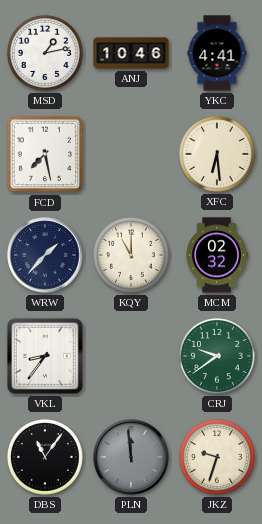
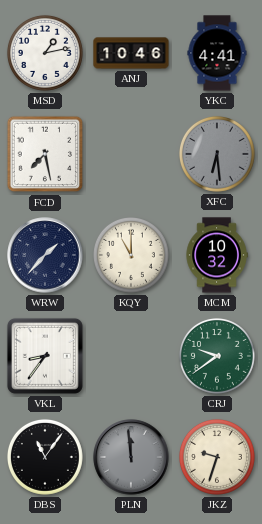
XFC dial: cream -> grey (217, 154)
MCM: 02:32 -> 10:32 (217, 255)
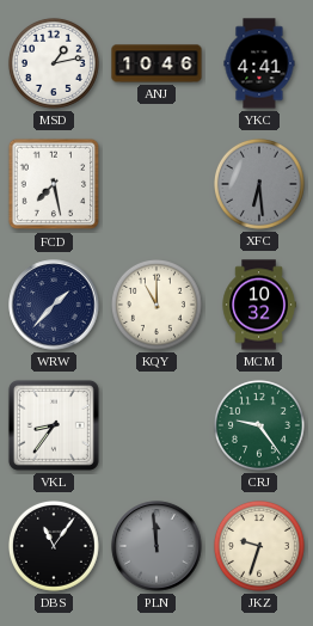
CRJ: 9:39 -> 9:24 (259, 425)
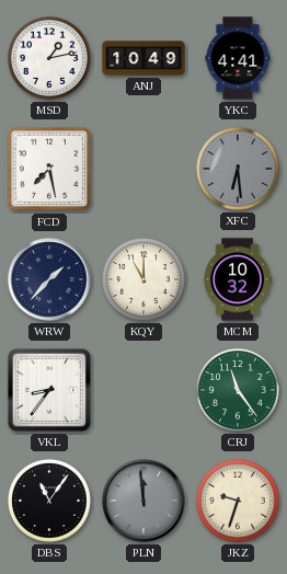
ANJ: 10:46 -> 10:49 (143, 58)
CRJ: 9:24 -> 11:24 (238, 390)
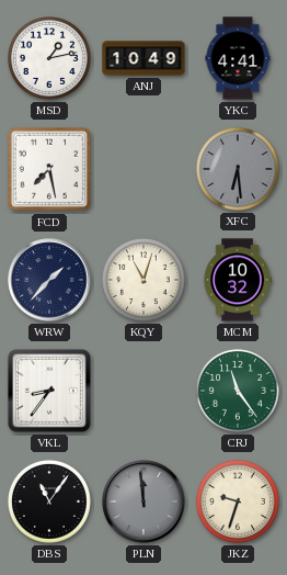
KQY: 11:00 -> 11:03 (143, 280)
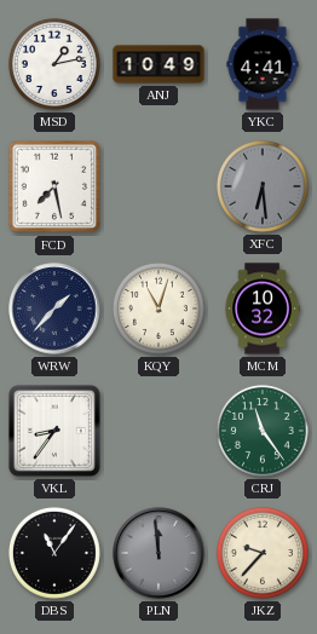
JKZ: 9:33 -> 9:37 (263, 553)
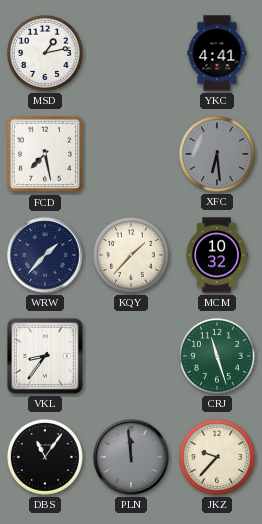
ANJ: 10:49 -> none (158, 64)
KQY: 11:03 -> 1:37 (131, 255)
CRJ: 11:24 -> 11:27 (217, 356)
